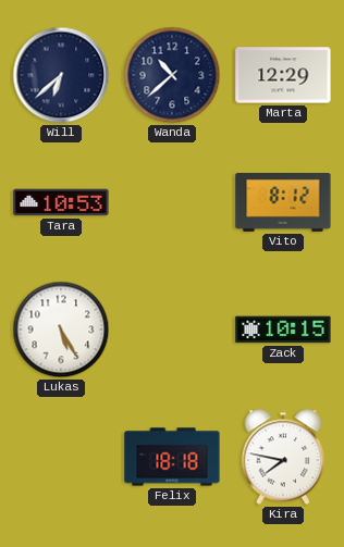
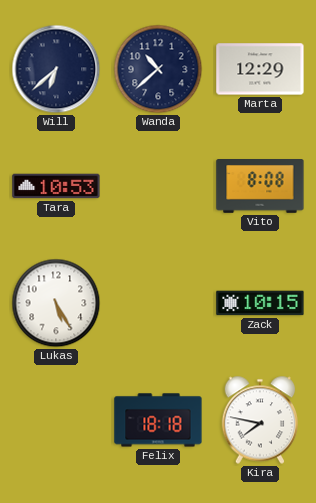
Vito: 8:12 -> 8:08 (260, 187)
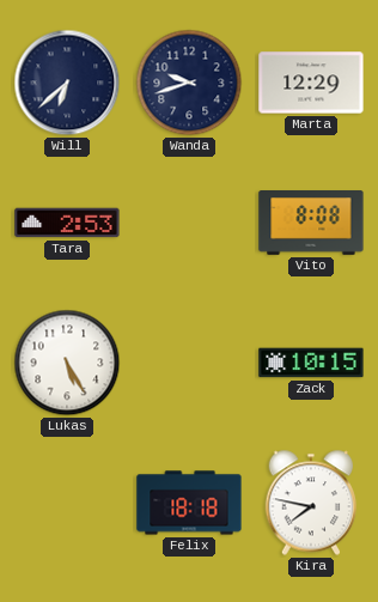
Wanda: 10:38 -> 9:42 (189, 83)
Tara: 10:53 -> 2:53 (67, 223)
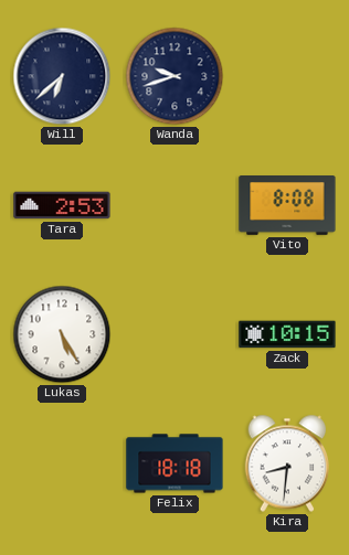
Marta: 12:29 -> none (311, 83)
Kira: 7:47 -> 8:31 (287, 463)
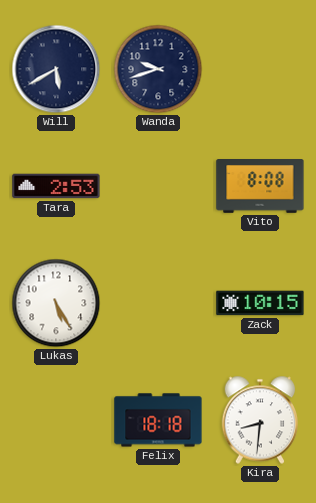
Will: 6:38 -> 5:40 (56, 69)
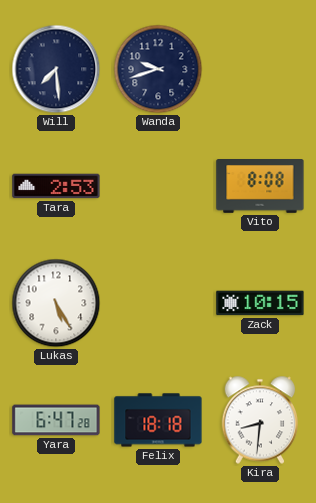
Will: 5:40 -> 7:29 (56, 69)
Yara: none -> 6:47 (56, 420)
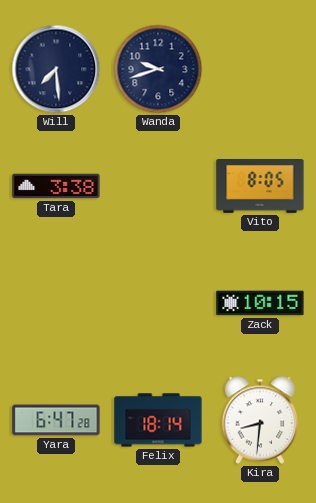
Tara: 2:53 -> 3:38 (56, 186)
Vito: 8:08 -> 8:05 (260, 187)
Lukas: 5:25 -> none (56, 303)
Felix: 18:18 -> 18:14 (158, 420)
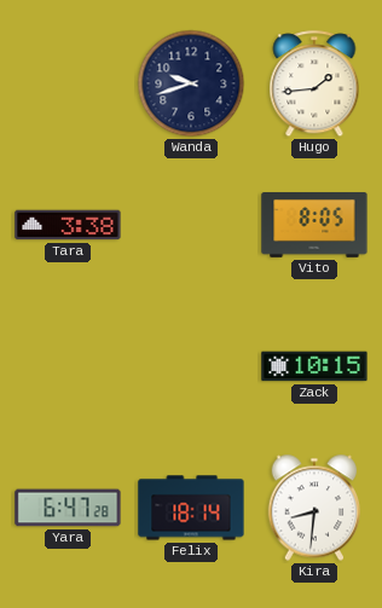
Will: 7:29 -> none (56, 69)
Hugo: none -> 1:44 (314, 85)
